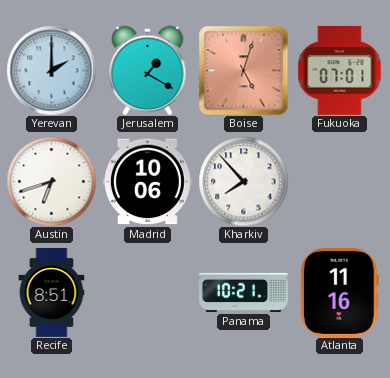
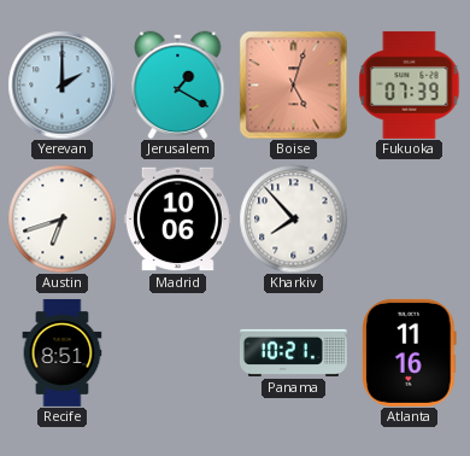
Fukuoka: 07:01 -> 07:39 (410, 84)
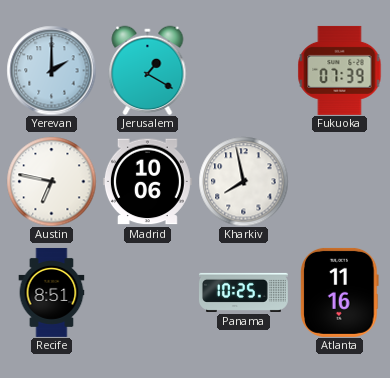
Boise: 5:03 -> none (293, 84)
Austin: 6:42 -> 6:47 (51, 181)
Kharkiv: 7:53 -> 7:58 (243, 181)
Panama: 10:21 -> 10:25 (243, 292)
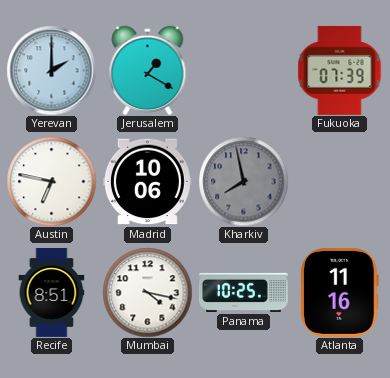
Kharkiv dial: white -> grey (243, 181)
Mumbai: none -> 4:17 (147, 292)
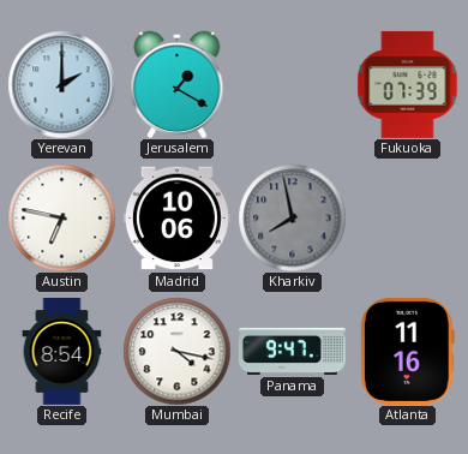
Recife: 8:51 -> 8:54 (62, 351)
Panama: 10:25 -> 9:47 (292, 351)
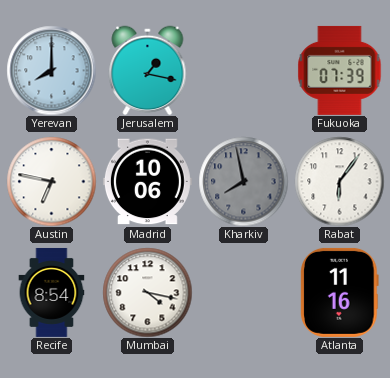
Yerevan: 2:00 -> 8:00 (51, 70)
Jerusalem: 1:20 -> 1:17 (148, 70)
Rabat: none -> 6:06 (339, 181)
Panama: 9:47 -> none (292, 351)
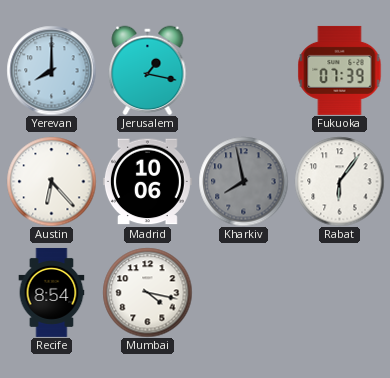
Austin: 6:47 -> 6:23 (51, 181)
Atlanta: 11:16 -> none (340, 292)
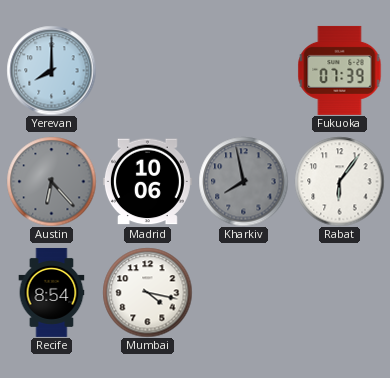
Jerusalem: 1:17 -> none (148, 70)
Austin dial: white -> grey (51, 181)
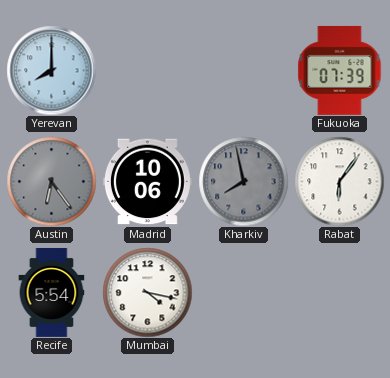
Austin: 6:23 -> 6:24 (51, 181)
Recife: 8:54 -> 5:54 (52, 292)
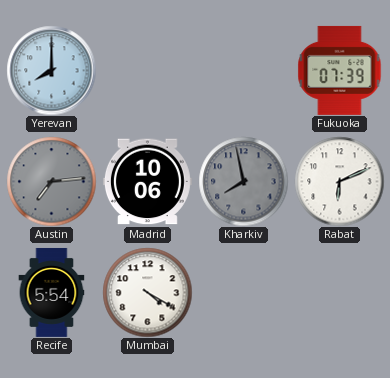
Austin: 6:24 -> 7:14 (51, 181)
Rabat: 6:06 -> 6:11 (339, 181)
Mumbai: 4:17 -> 4:20 (147, 292)
